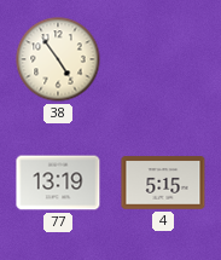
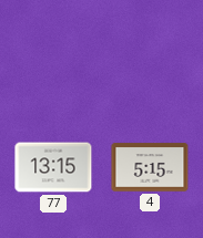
38: 4:54 -> none (58, 59)
77: 13:19 -> 13:15 (53, 167)
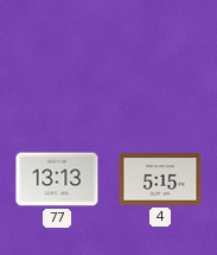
77: 13:15 -> 13:13 (57, 179)
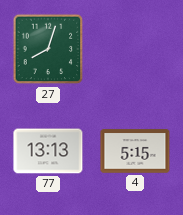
27: none -> 8:03 (48, 49)
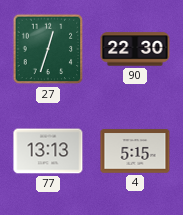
27: 8:03 -> 12:33 (48, 49)
90: none -> 22:30 (135, 49)
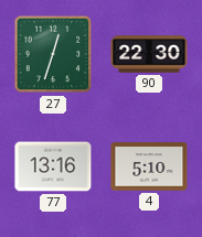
77: 13:13 -> 13:16 (53, 166)
4: 5:15 -> 5:10 (149, 166)
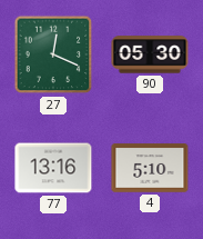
27: 12:33 -> 12:19 (53, 54)
90: 22:30 -> 05:30 (150, 54)
